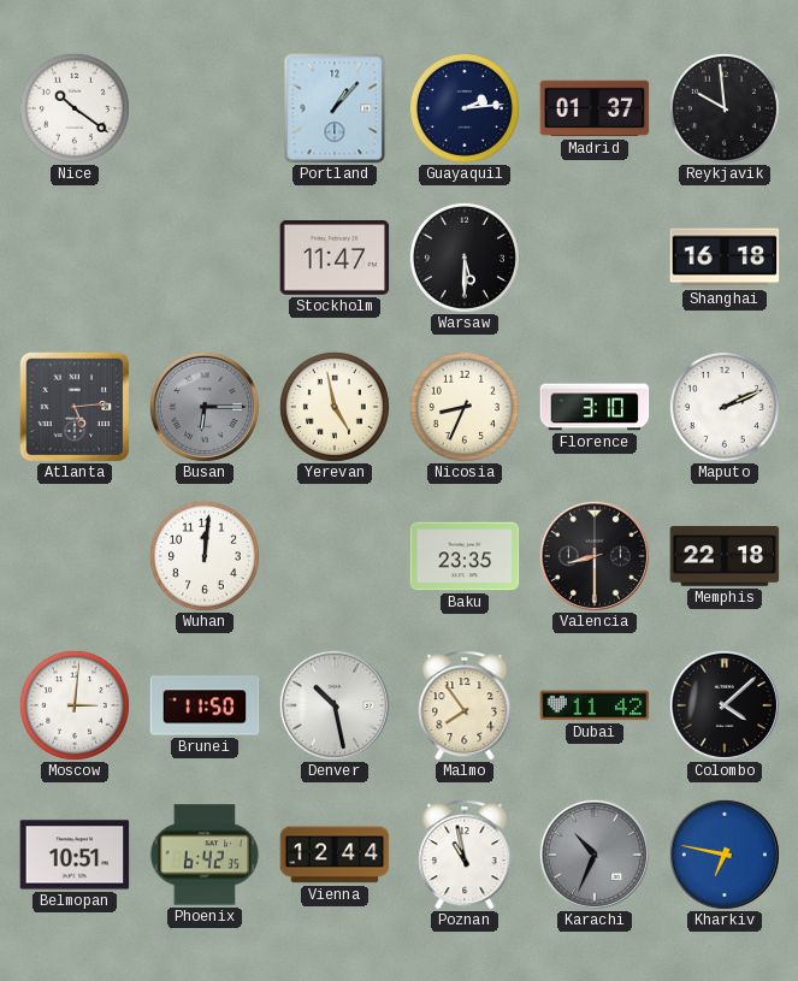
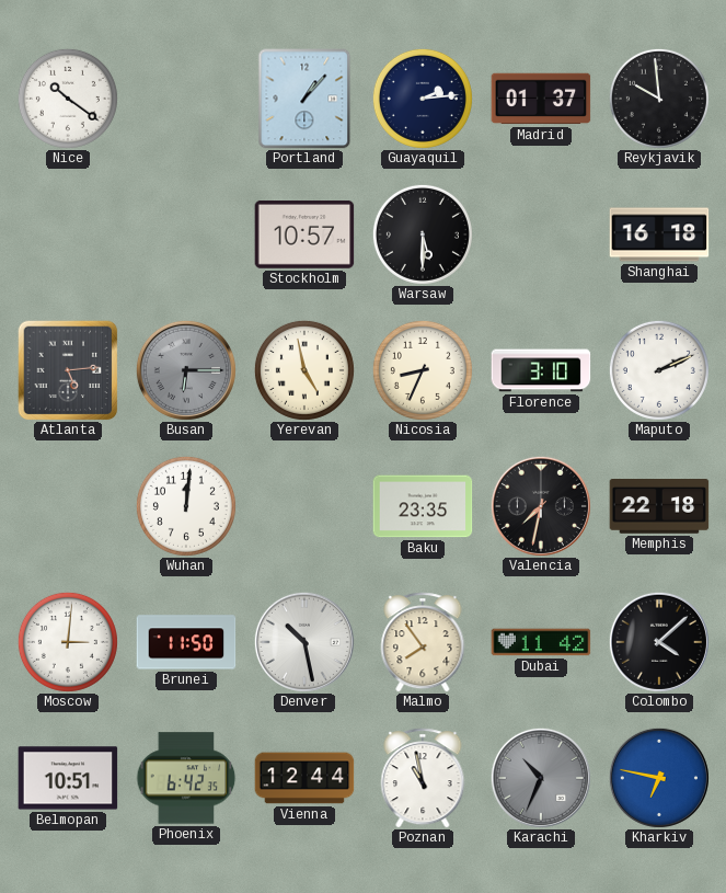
Stockholm: 11:47 -> 10:57 (304, 236)
Valencia: 8:30 -> 7:32 (541, 506)
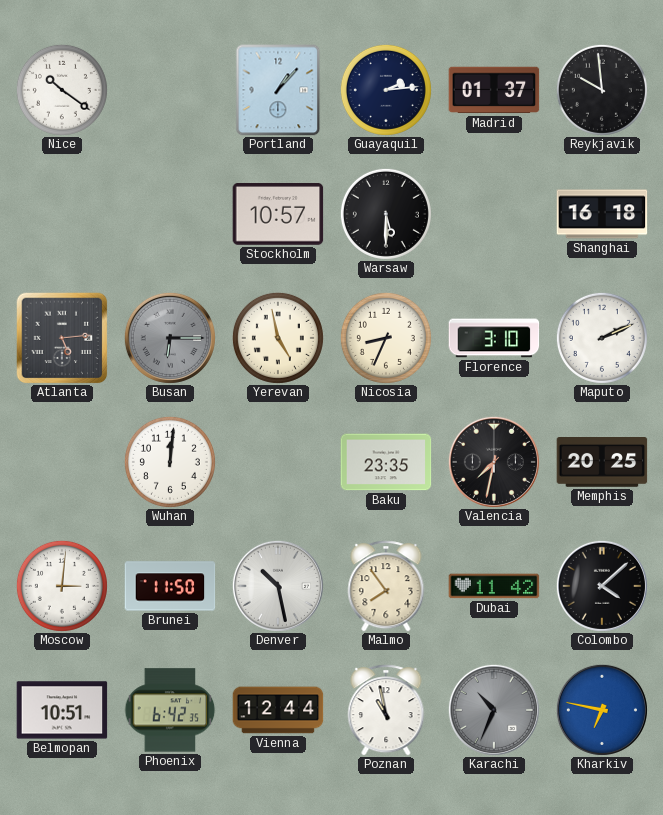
Memphis: 22:18 -> 20:25 (602, 463)
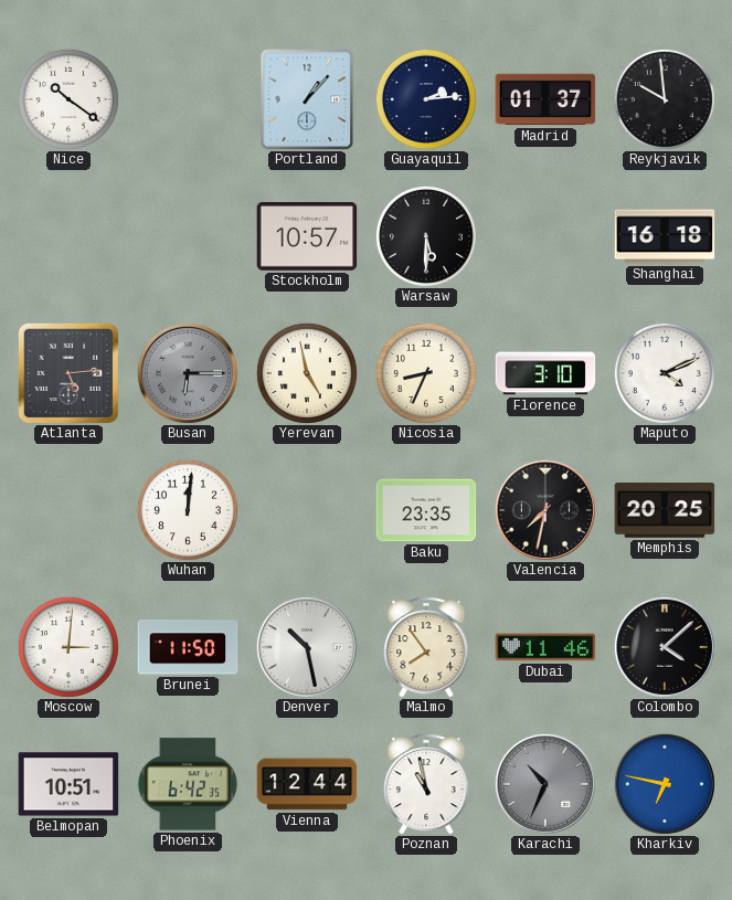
Maputo: 2:11 -> 4:11 (665, 373)
Dubai: 11:42 -> 11:46 (545, 647)
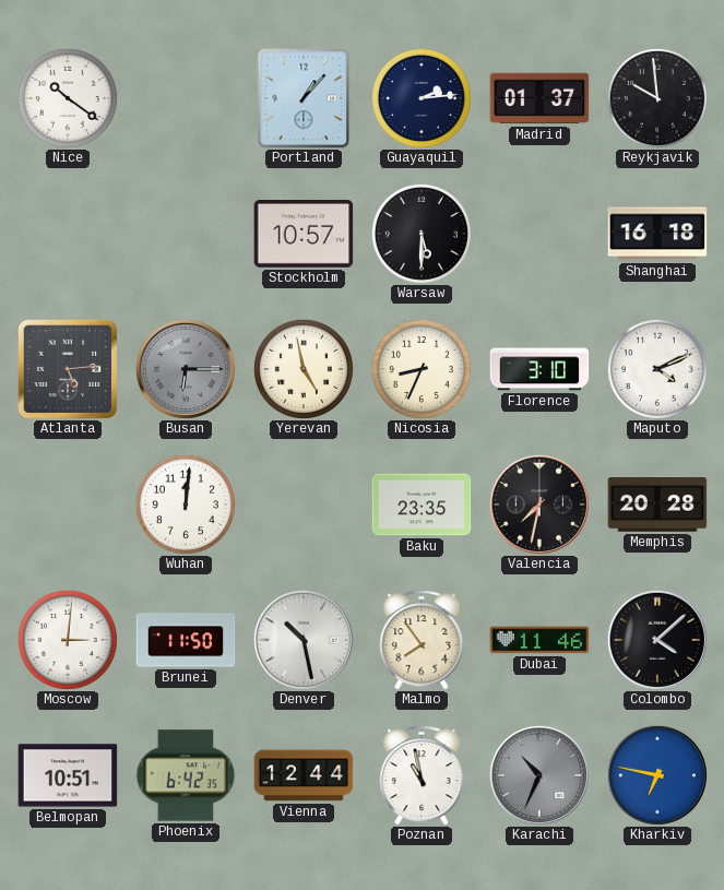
Memphis: 20:25 -> 20:28 (657, 506)
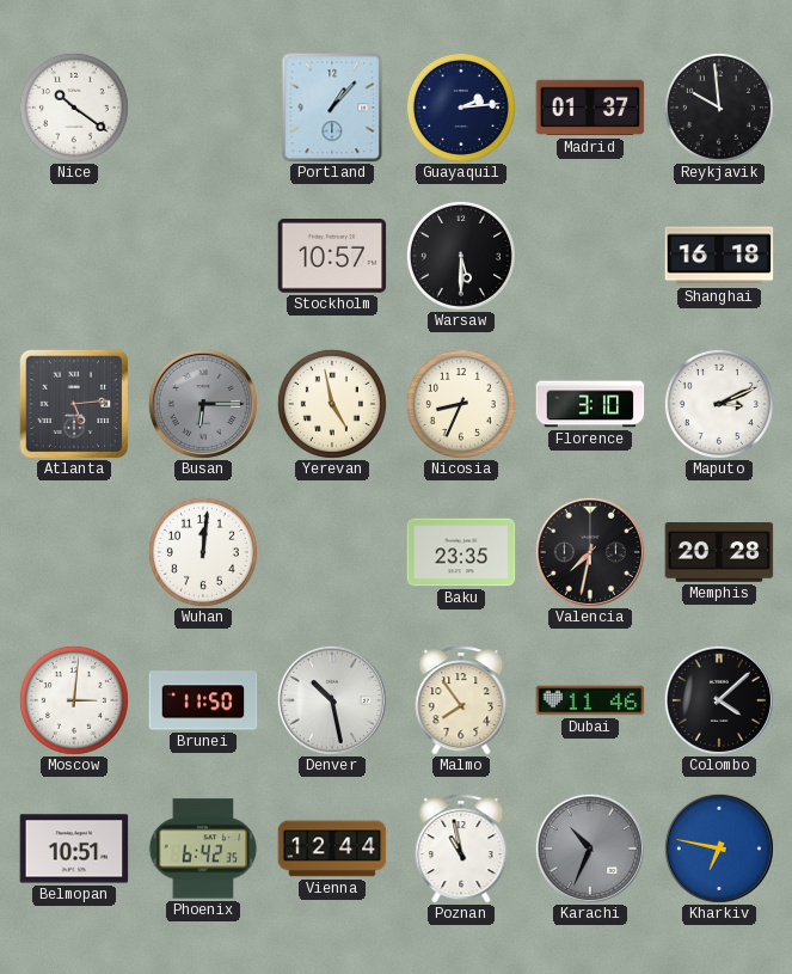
Maputo: 4:11 -> 3:11 (719, 404)
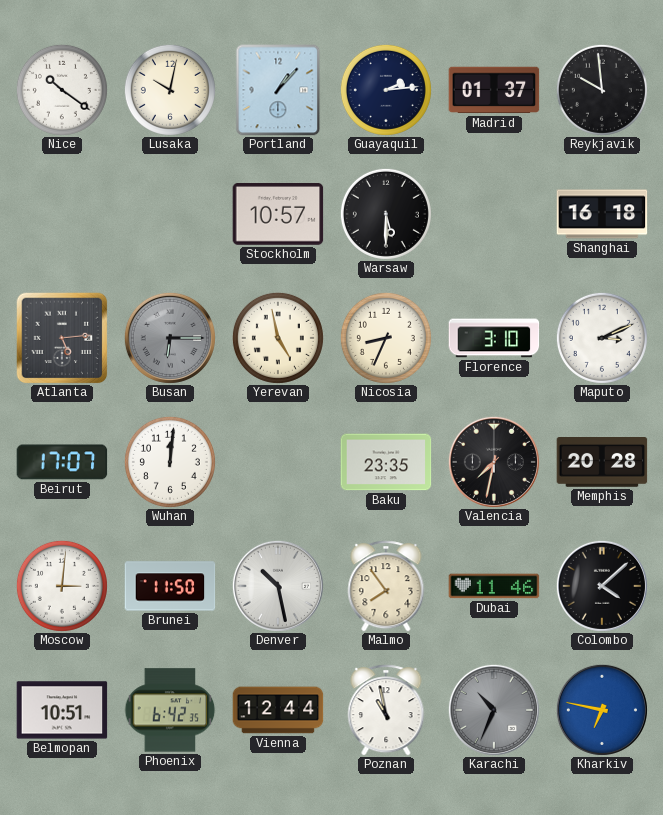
Lusaka: none -> 10:02 (170, 90)
Beirut: none -> 17:07 (62, 462)
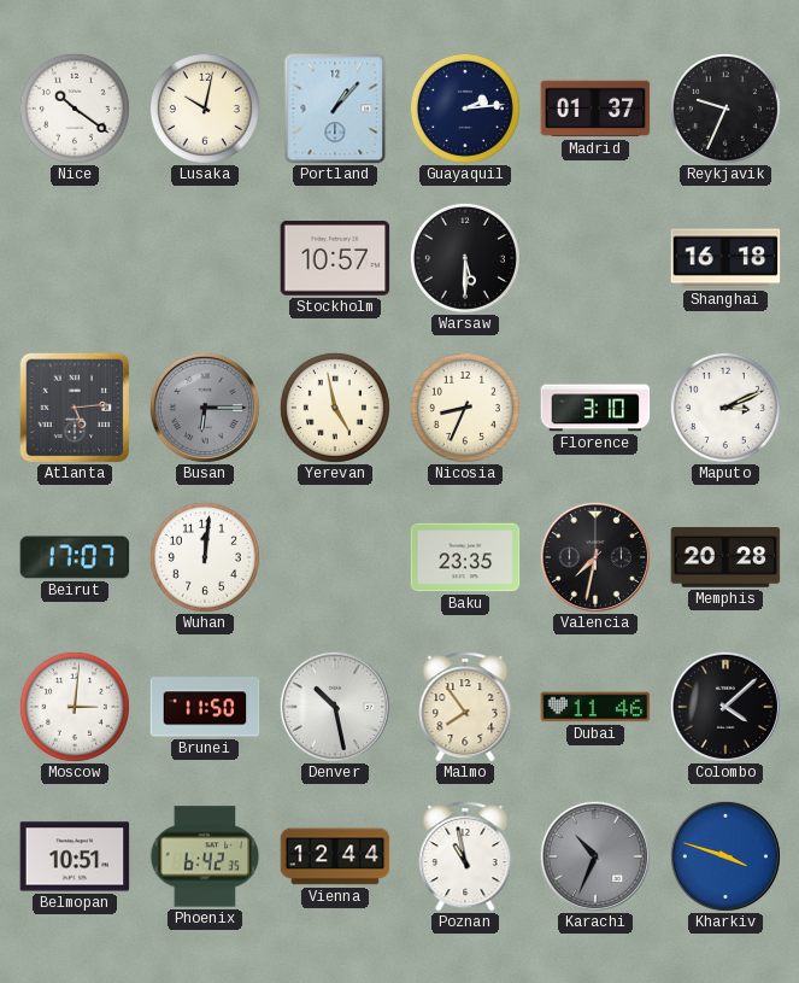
Reykjavik: 9:59 -> 9:34 (725, 109)
Kharkiv: 6:47 -> 3:48 (725, 856)
